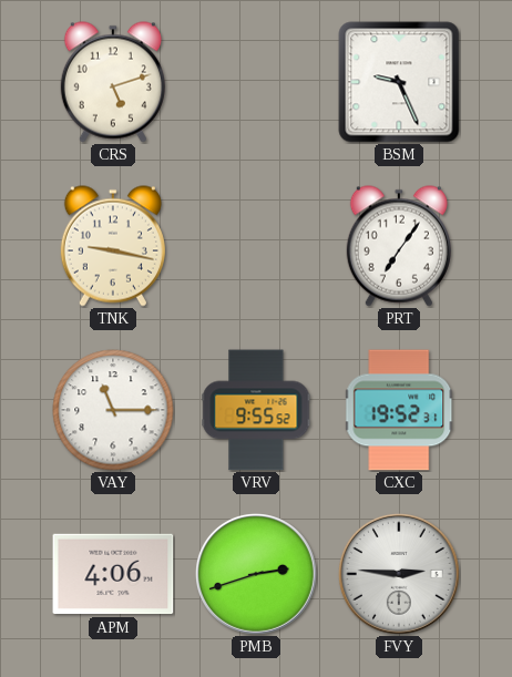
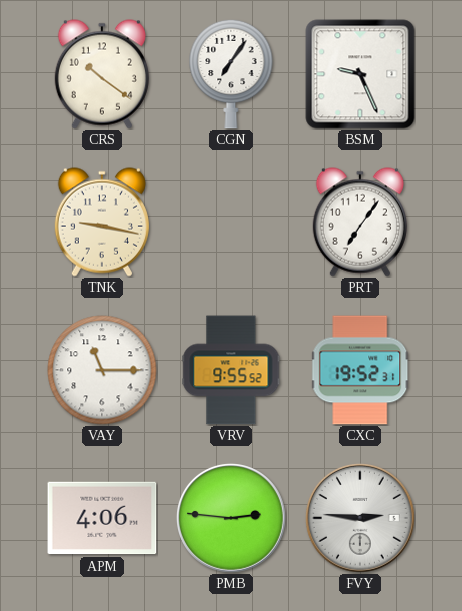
CRS: 5:12 -> 10:21 (102, 74)
CGN: none -> 7:06 (231, 74)
PMB: 2:42 -> 2:46 (231, 518)
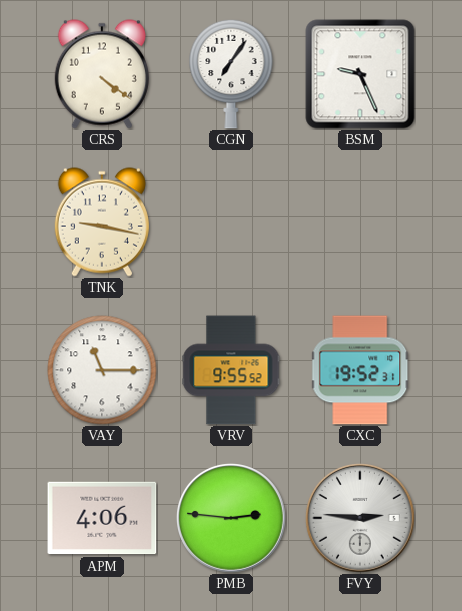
CRS: 10:21 -> 4:21 (102, 74)
PRT: 7:06 -> none (360, 222)
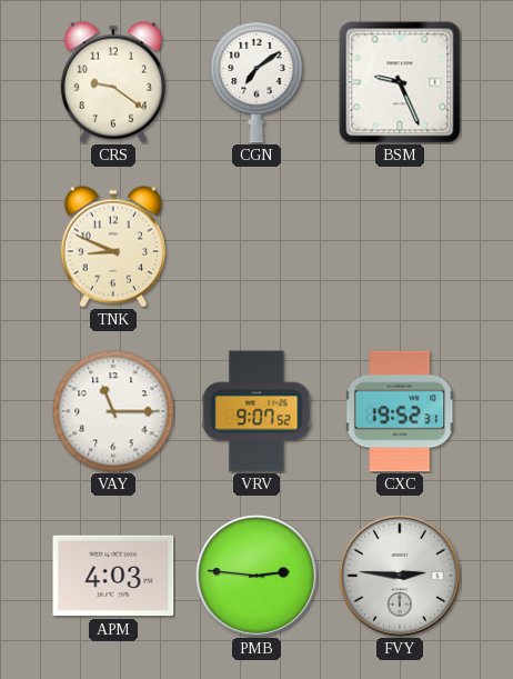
CRS: 4:21 -> 9:21 (113, 82)
CGN: 7:06 -> 7:09 (256, 82)
TNK: 9:17 -> 8:49 (113, 247)
VRV: 9:55 -> 9:07 (256, 411)
APM: 4:06 -> 4:03 (113, 576)
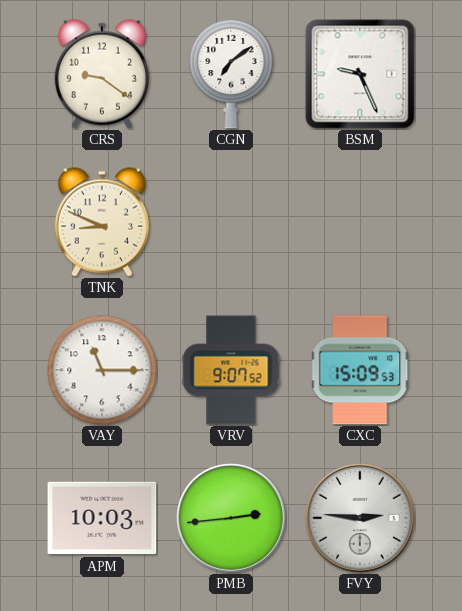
CXC: 19:52 -> 15:09 (361, 370)
APM: 4:03 -> 10:03 (102, 518)
PMB: 2:46 -> 2:44 (231, 518)
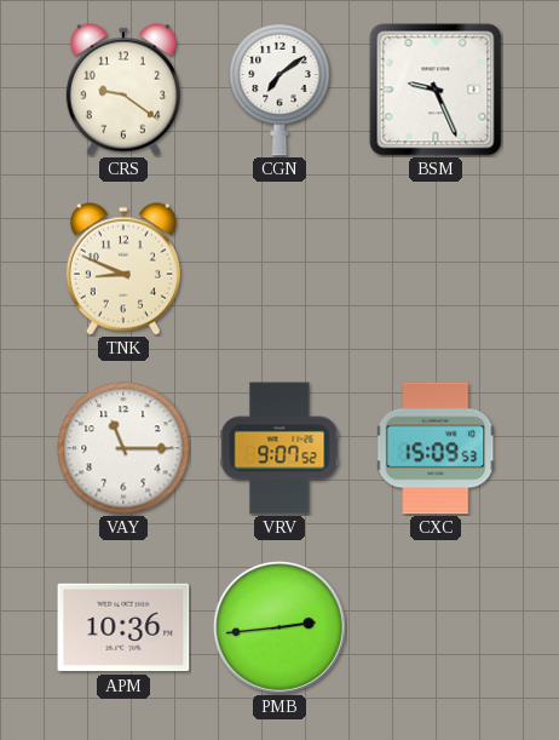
APM: 10:03 -> 10:36 (123, 627)
FVY: 2:46 -> none (360, 518)
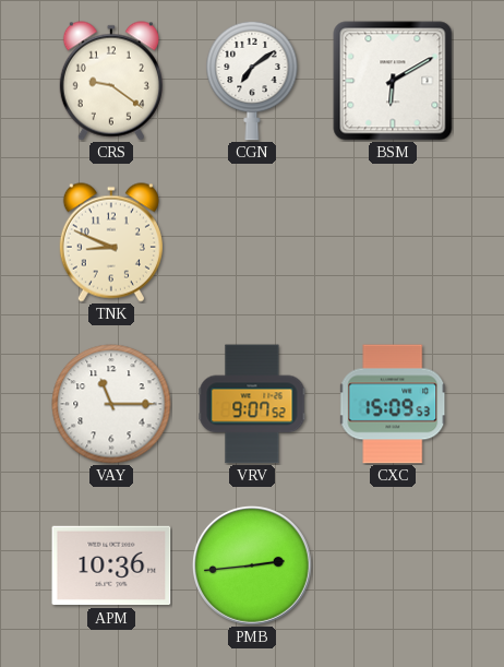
BSM: 9:26 -> 6:10 (393, 81)
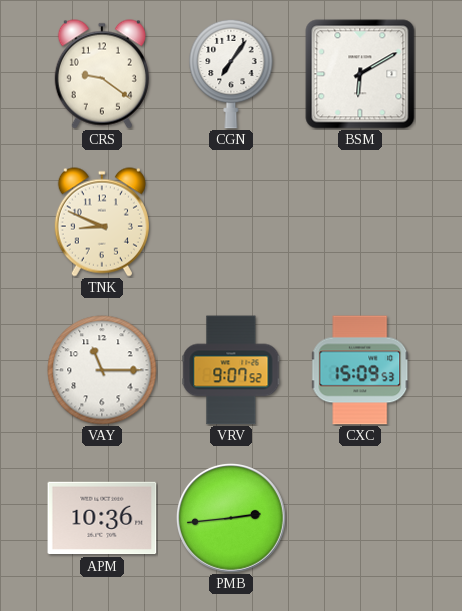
CGN: 7:09 -> 7:06 (231, 74)
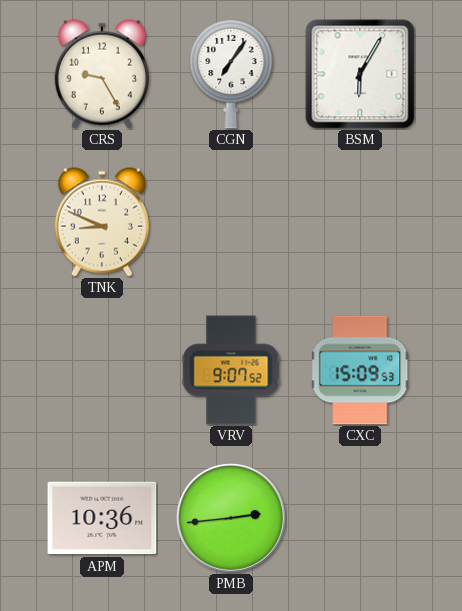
CRS: 9:21 -> 9:25 (102, 74)
BSM: 6:10 -> 6:05 (360, 74)
VAY: 11:15 -> none (102, 370)
